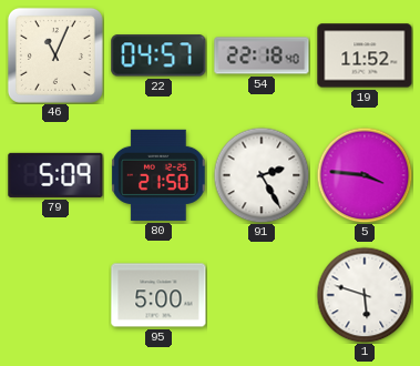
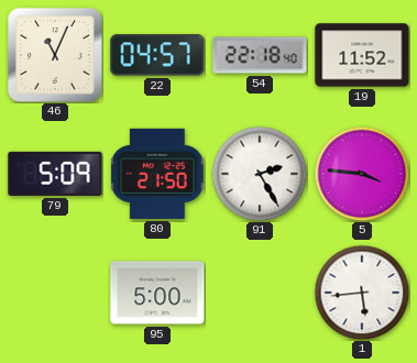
1: 5:48 -> 5:44 (362, 293)
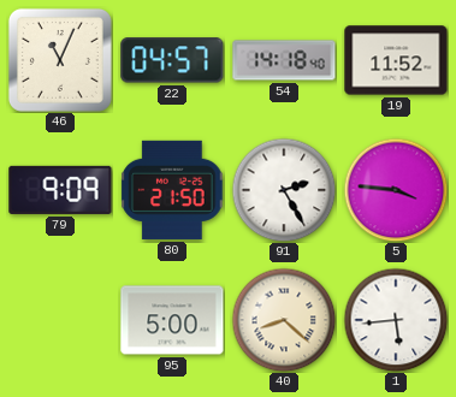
54: 22:18 -> 14:18 (284, 60)
79: 5:09 -> 9:09 (60, 190)
40: none -> 8:22 (284, 320)
